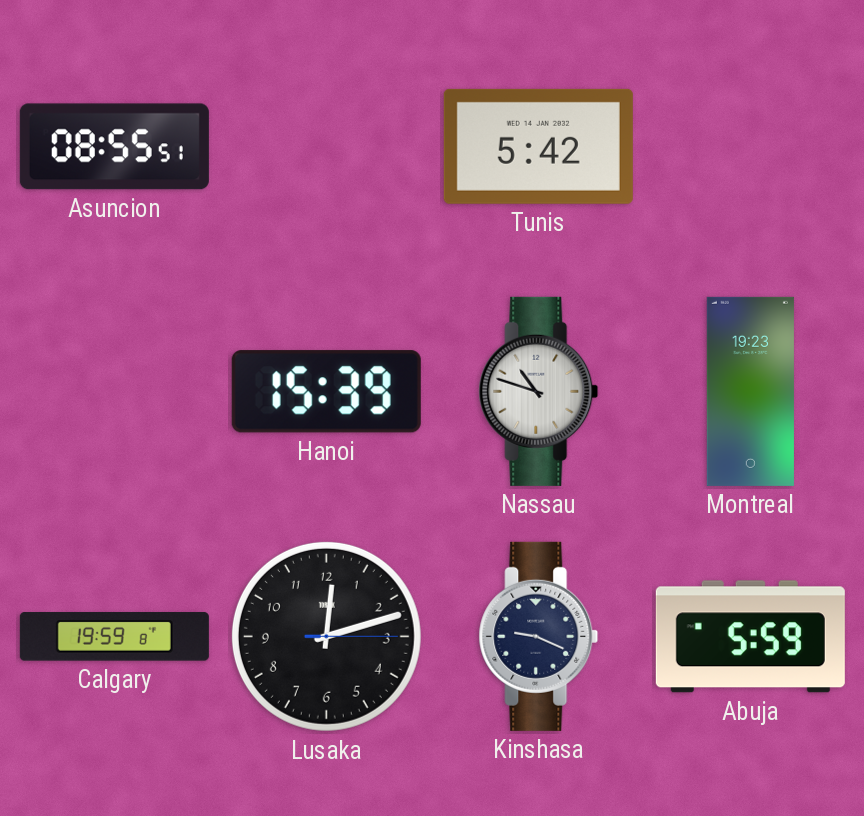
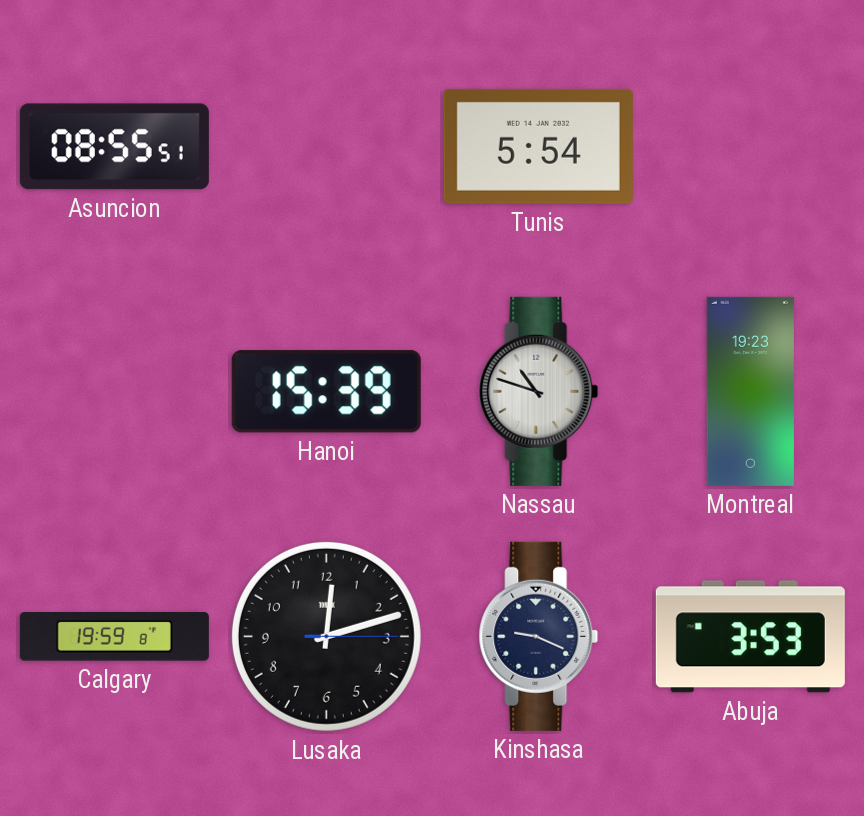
Tunis: 5:42 -> 5:54 (538, 146)
Abuja: 5:59 -> 3:53 (750, 637)
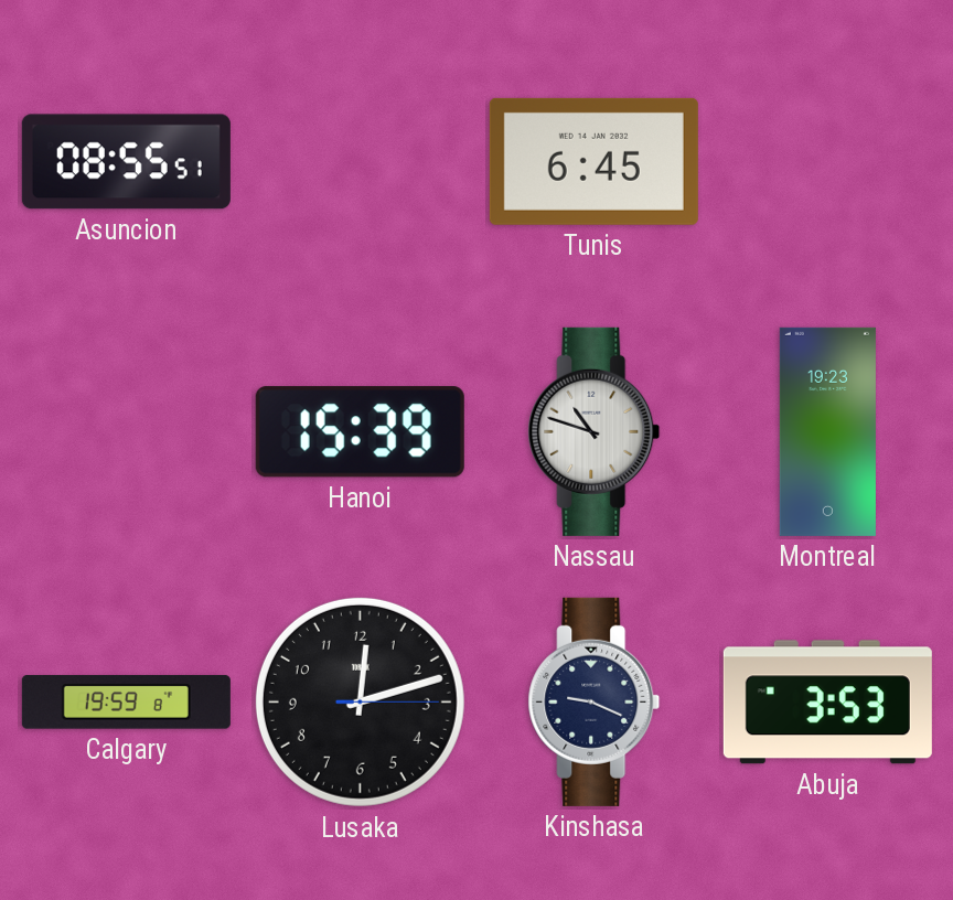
Tunis: 5:54 -> 6:45 (593, 161)
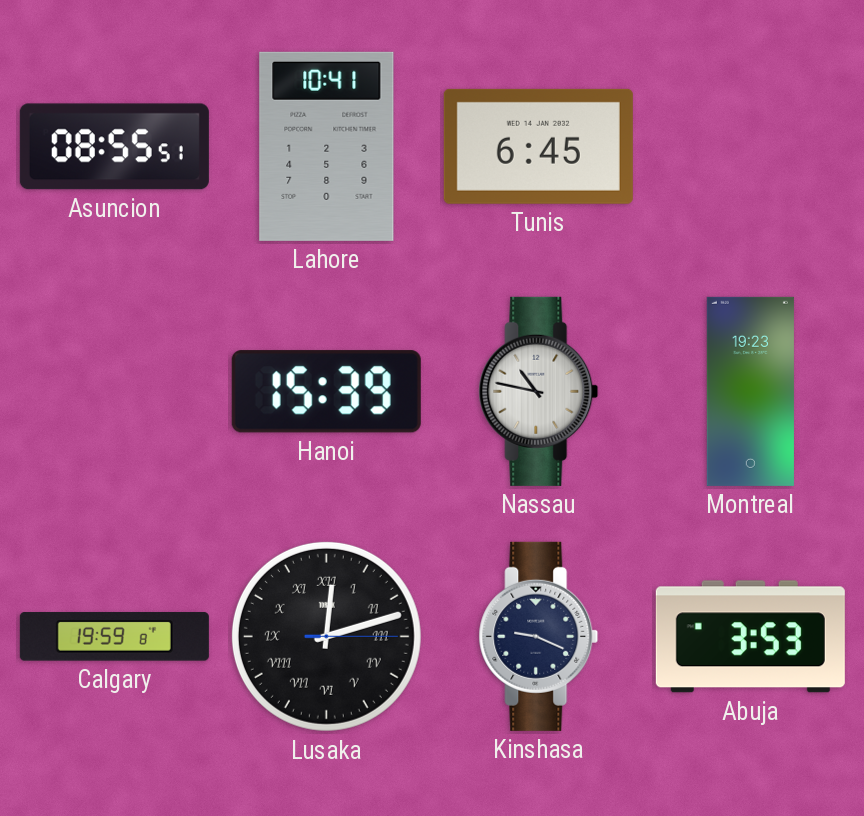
Lahore: none -> 10:41 (327, 146)
Nassau: 10:48 -> 10:47 (539, 391)
Lusaka numerals: Arabic -> Roman (326, 636)
